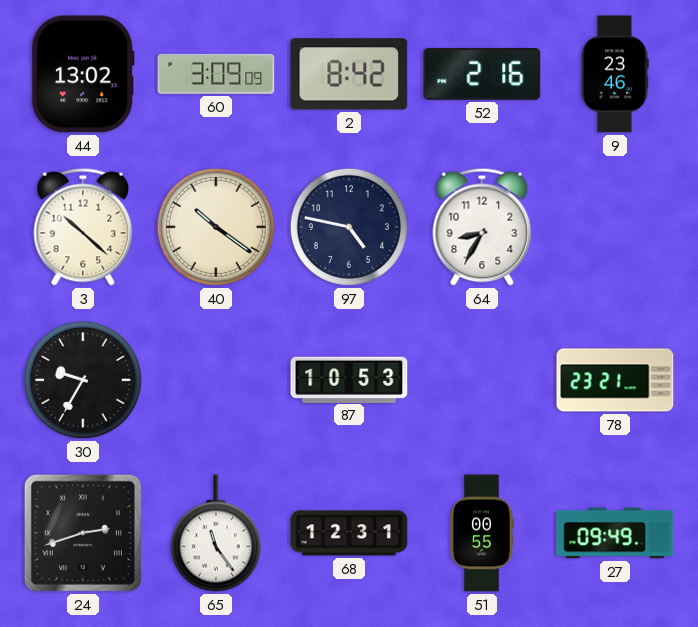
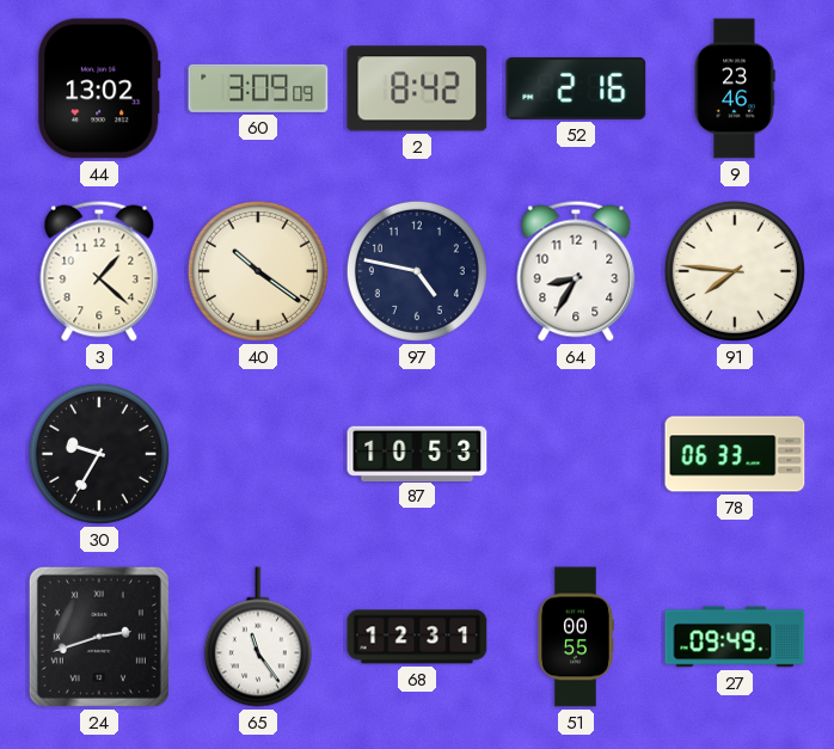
3: 10:22 -> 1:22 (99, 271)
91: none -> 7:46 (735, 271)
78: 23:21 -> 06:33 (735, 454)
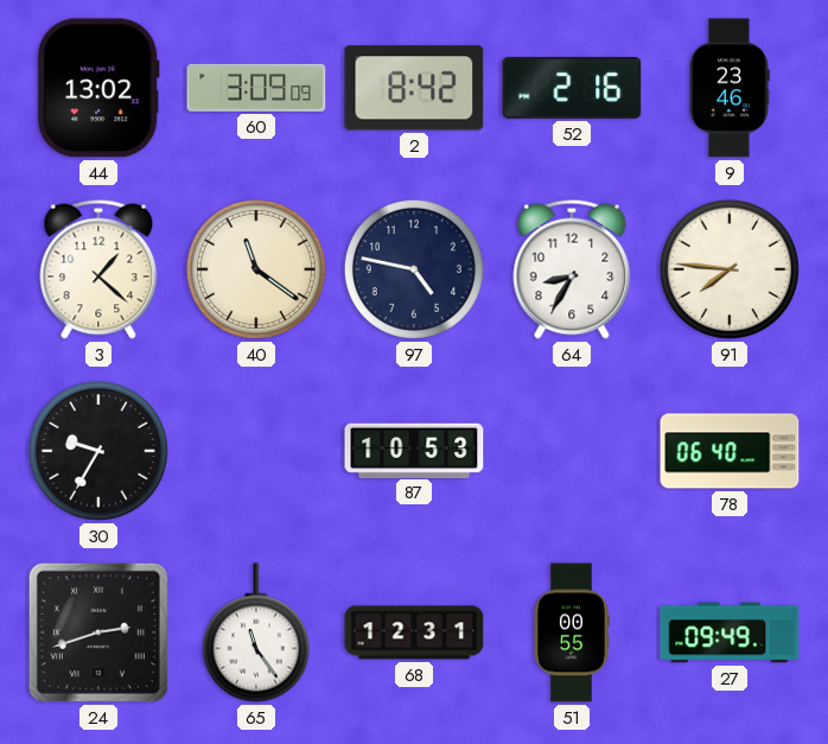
40: 10:21 -> 11:21 (256, 269)
78: 06:33 -> 06:40 (730, 451)
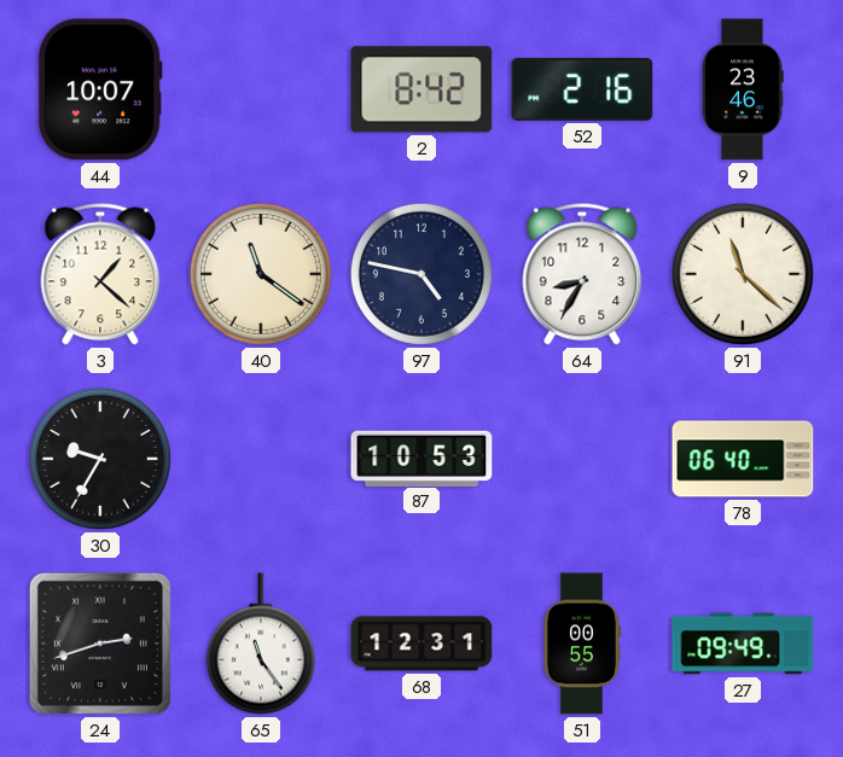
44: 13:02 -> 10:07 (100, 89)
60: 3:09 -> none (256, 88)
91: 7:46 -> 11:22 (743, 274)
